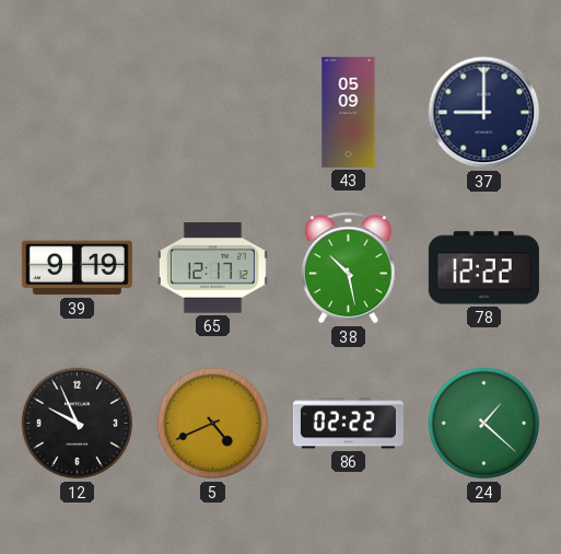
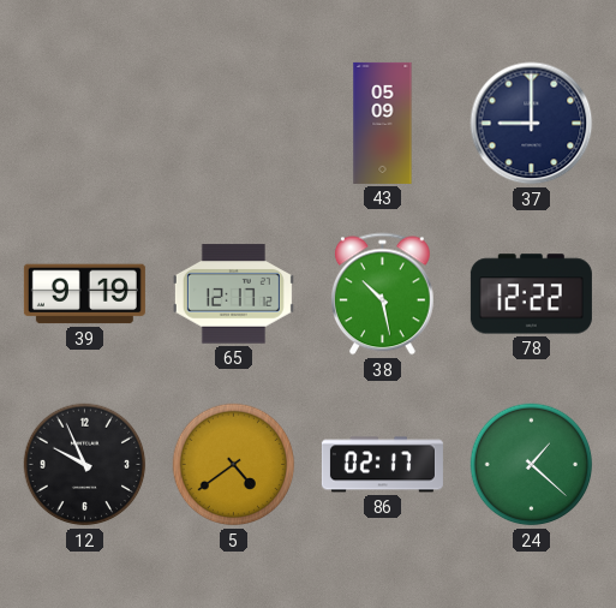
5: 4:41 -> 4:39 (234, 465)
86: 02:22 -> 02:17 (382, 465)
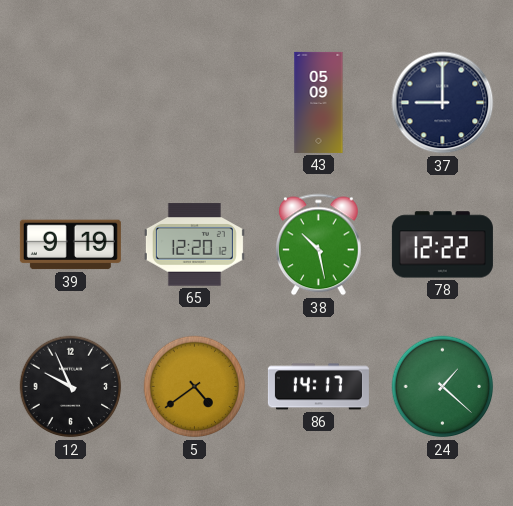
65: 12:17 -> 12:20 (194, 245)
86: 02:17 -> 14:17 (318, 387)
